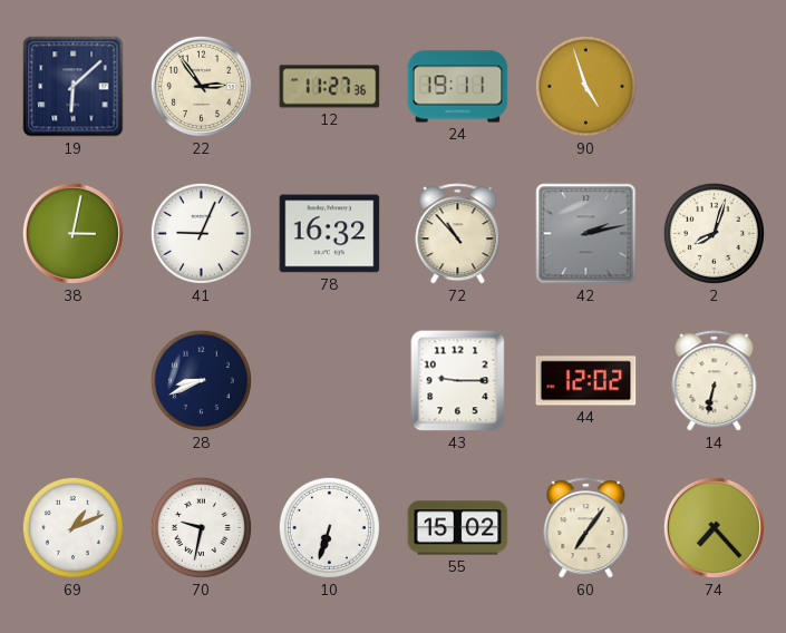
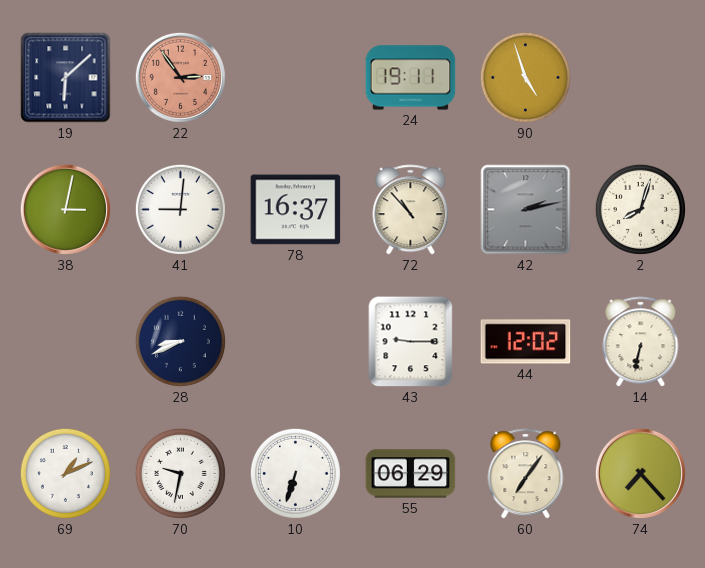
22 dial: cream -> salmon (180, 77)
12: 11:27 -> none (330, 87)
41: 9:04 -> 9:01 (180, 209)
78: 16:32 -> 16:37 (296, 210)
55: 15:02 -> 06:29 (411, 474)
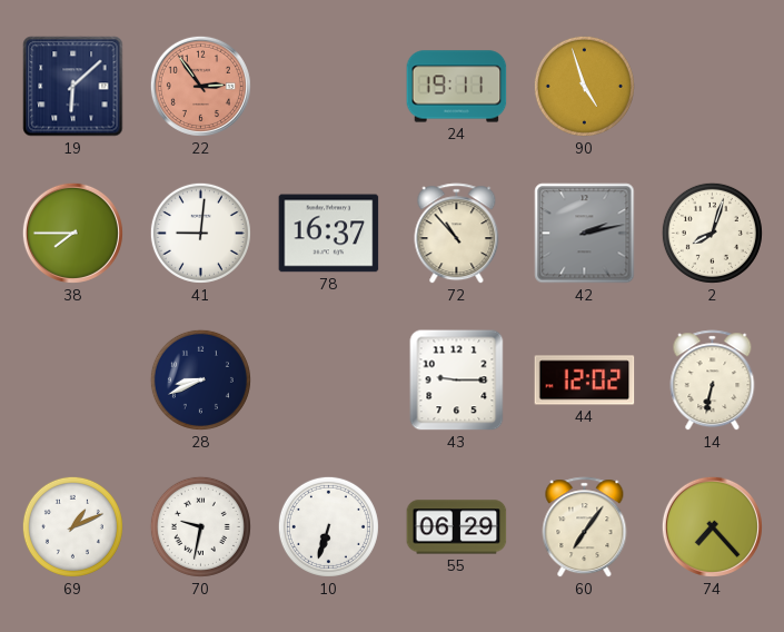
38: 3:02 -> 7:45 (72, 233)
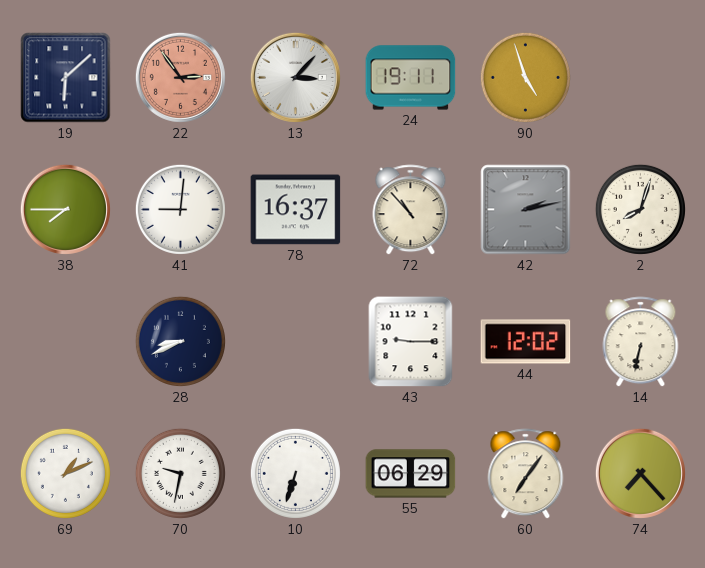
13: none -> 3:07 (295, 77)
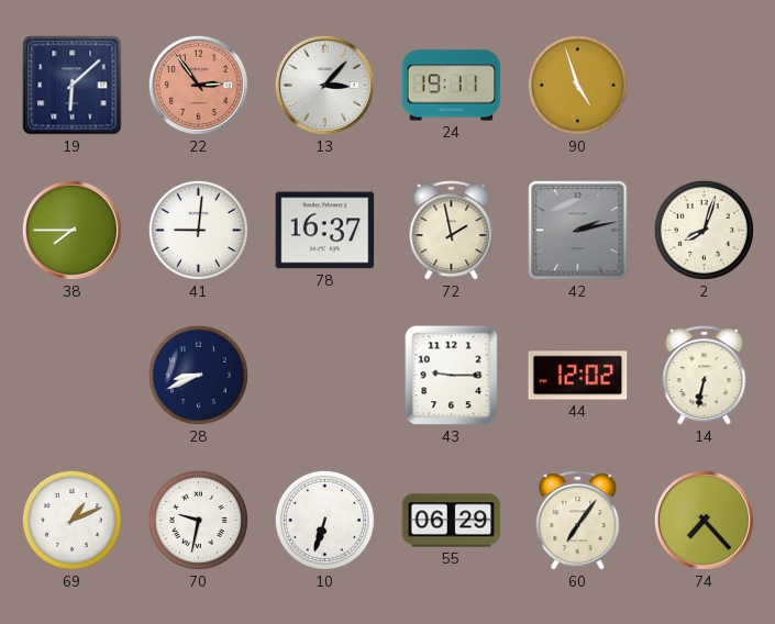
72: 10:53 -> 1:58 (452, 231)
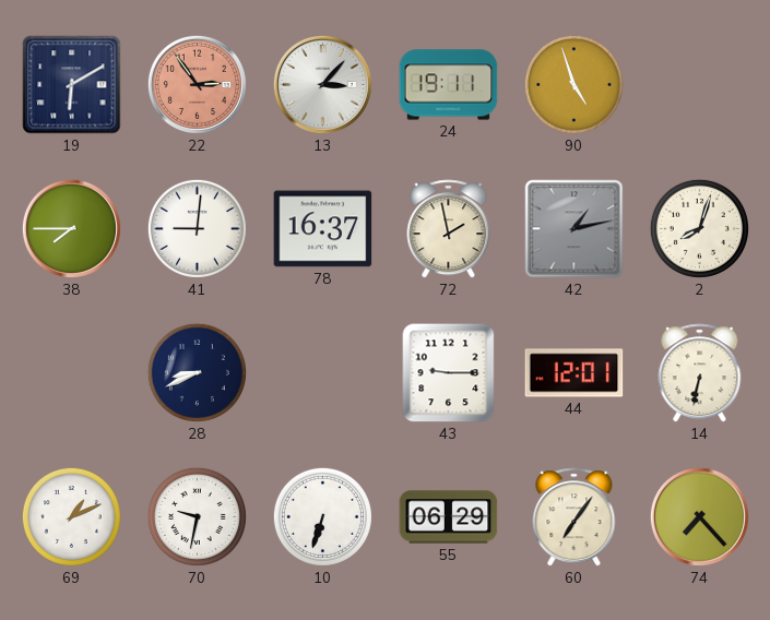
19: 6:08 -> 6:10 (72, 85)
42: 2:13 -> 1:13 (574, 229)
44: 12:02 -> 12:01 (574, 373)
